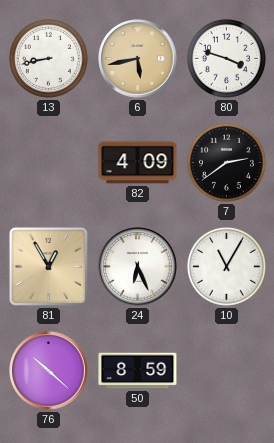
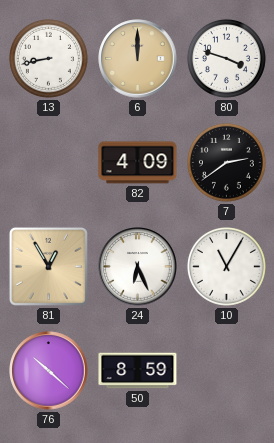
6: 5:43 -> 12:00 (138, 59)
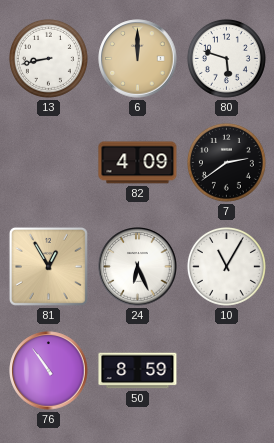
80: 3:48 -> 5:48 (226, 58)
76: 10:22 -> 10:54 (49, 371)
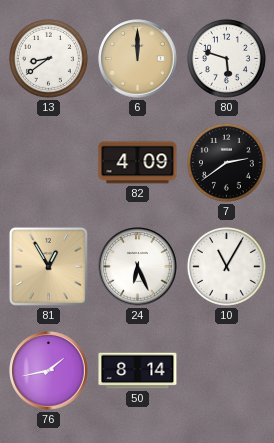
13: 8:43 -> 8:39 (48, 58)
76: 10:54 -> 1:43 (49, 371)
50: 8:59 -> 8:14 (138, 371)
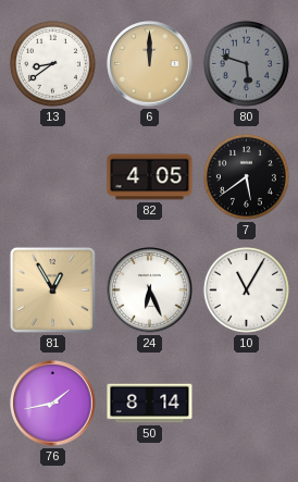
80 dial: white -> grey (246, 63)
82: 4:09 -> 4:05 (150, 177)
7: 2:39 -> 5:39 (246, 176)
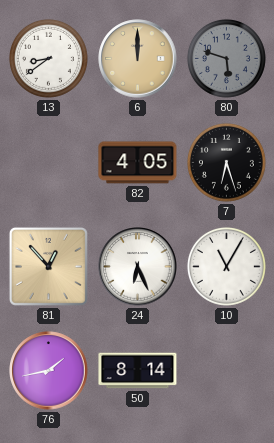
7: 5:39 -> 6:27 (226, 162)
81: 12:55 -> 12:53 (48, 266)
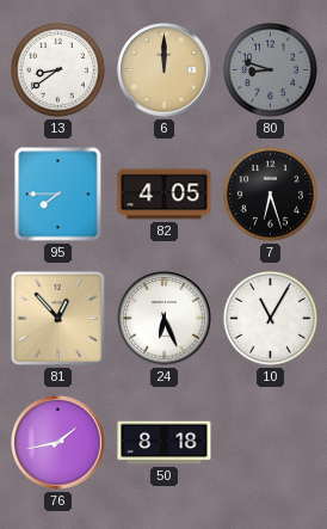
80: 5:48 -> 8:48 (270, 69)
95: none -> 7:45 (58, 195)
50: 8:14 -> 8:18 (165, 443)
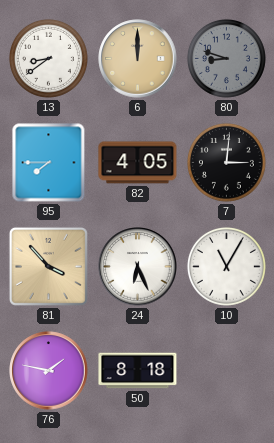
7: 6:27 -> 3:01 (226, 162)
81: 12:53 -> 3:53 (48, 266)
76: 1:43 -> 1:47 (49, 371)
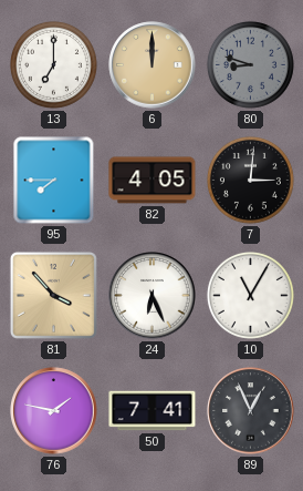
13: 8:39 -> 7:00 (53, 64)
50: 8:18 -> 7:41 (153, 411)
89: none -> 12:56 (251, 411)
